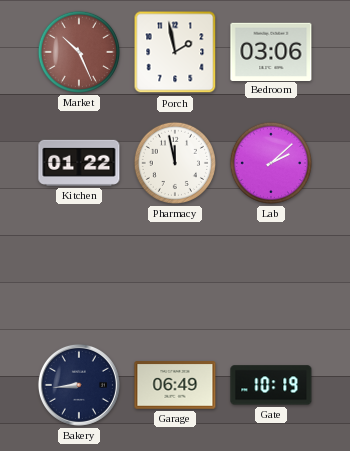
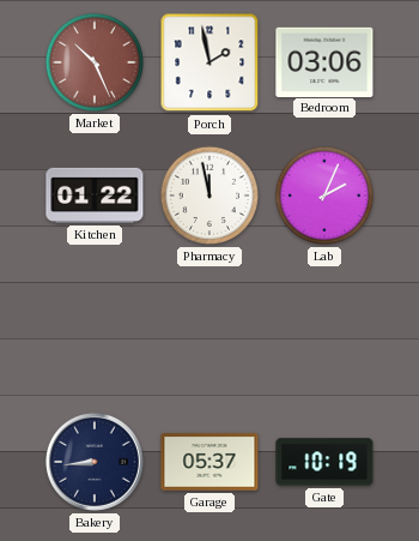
Lab: 2:08 -> 2:04 (324, 196)
Garage: 06:49 -> 05:37 (209, 462)
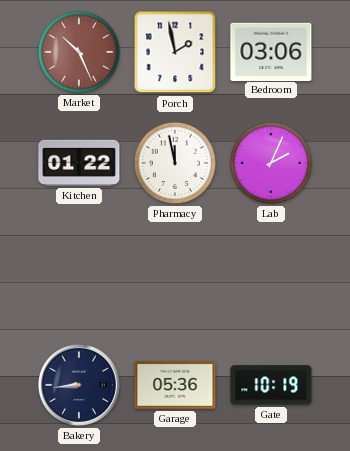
Garage: 05:37 -> 05:36 (175, 385)
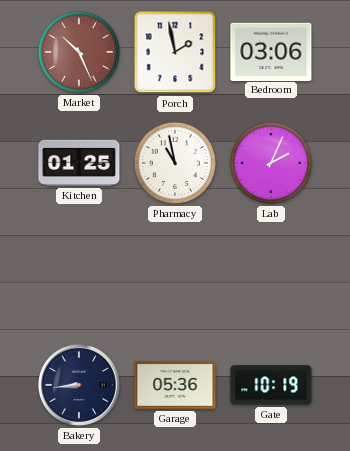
Kitchen: 01:22 -> 01:25 (79, 163)
Pharmacy: 11:58 -> 10:58 (175, 163)
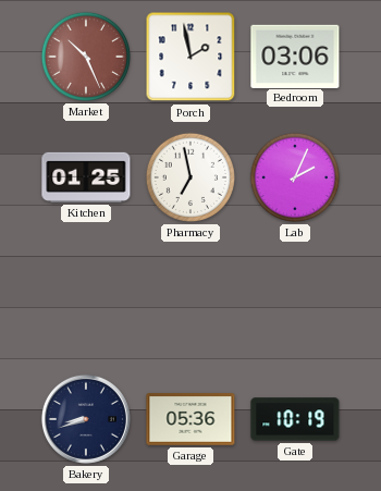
Pharmacy: 10:58 -> 6:58 (190, 177)
Bakery: 8:44 -> 8:42 (86, 419)
